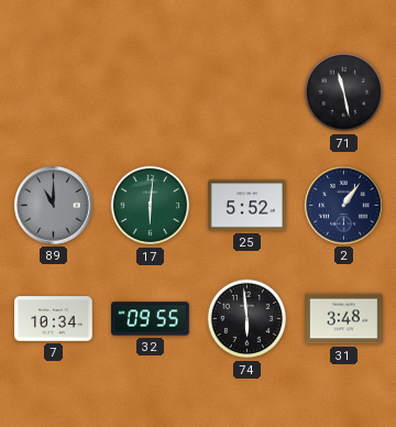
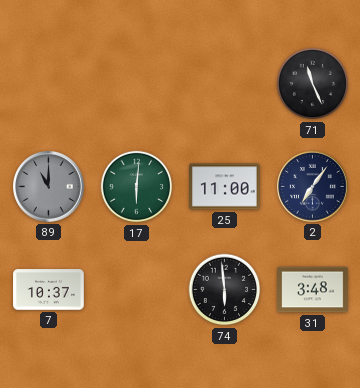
71: 11:28 -> 11:26 (313, 84)
25: 5:52 -> 11:00 (225, 187)
2: 1:06 -> 7:06 (313, 187)
7: 10:34 -> 10:37 (49, 290)
32: 09:55 -> none (151, 319)
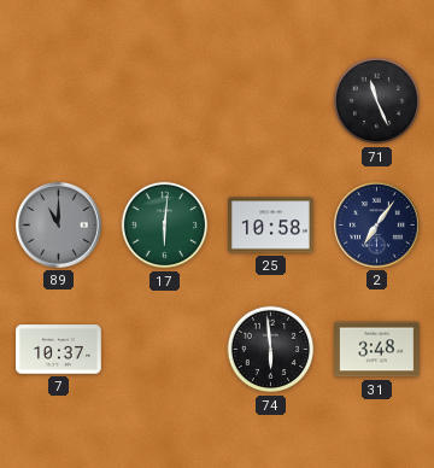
25: 11:00 -> 10:58 (271, 226)
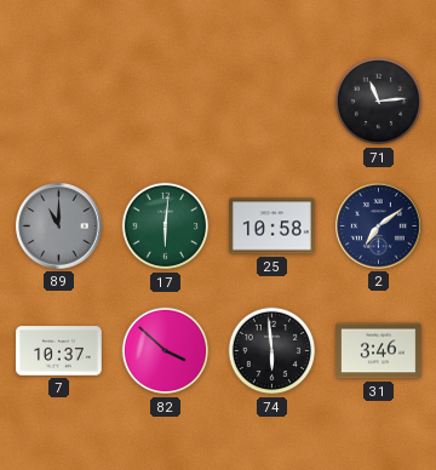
71: 11:26 -> 11:14 (379, 102)
2: 7:06 -> 7:09 (379, 227)
82: none -> 3:52 (166, 351)
31: 3:48 -> 3:46 (379, 351)
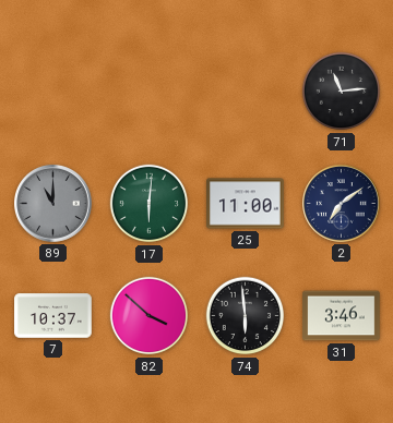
25: 10:58 -> 11:00 (246, 204)
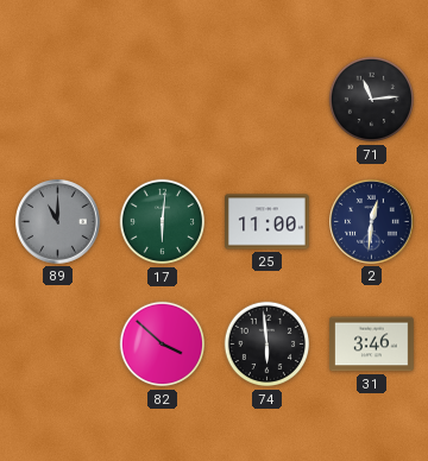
2: 7:09 -> 12:31 (372, 222)
7: 10:37 -> none (53, 316)
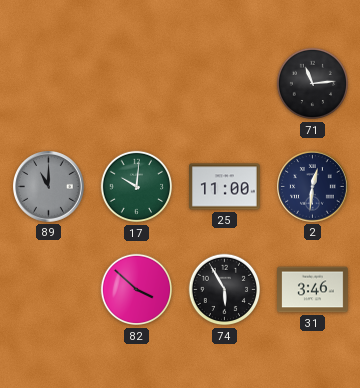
17: 6:01 -> 10:01 (137, 187)
74: 5:59 -> 5:55 (225, 290)
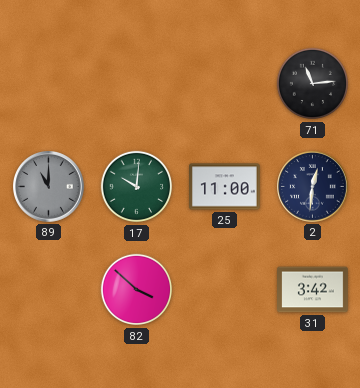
74: 5:55 -> none (225, 290)
31: 3:46 -> 3:42 (313, 290)
